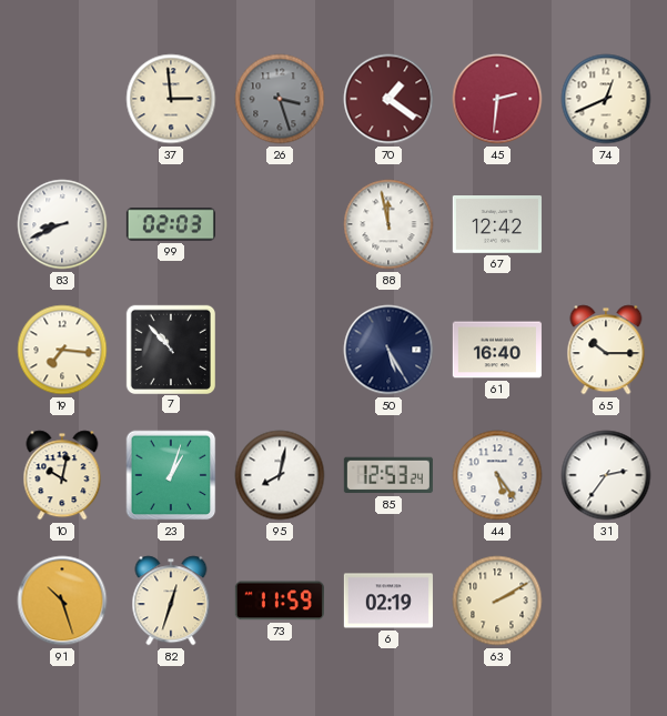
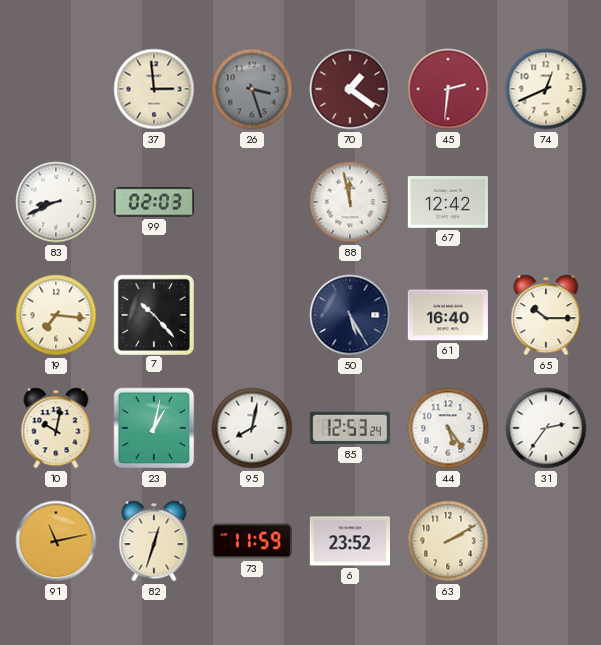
7: 10:53 -> 10:23 (153, 314)
23: 1:03 -> 1:02 (154, 428)
91: 10:27 -> 11:13 (56, 541)
6: 02:19 -> 23:52 (350, 541)
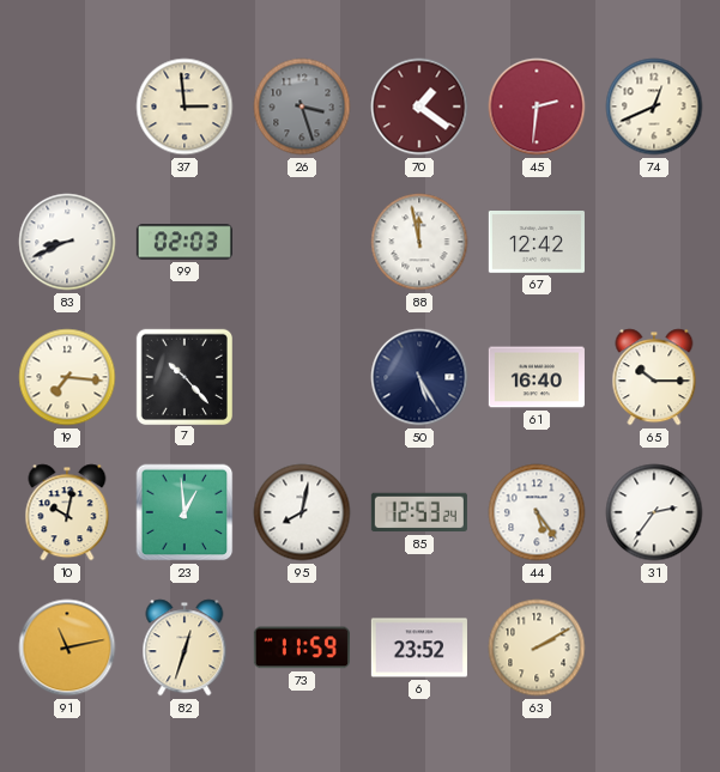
23: 1:02 -> 12:59 (184, 512)
